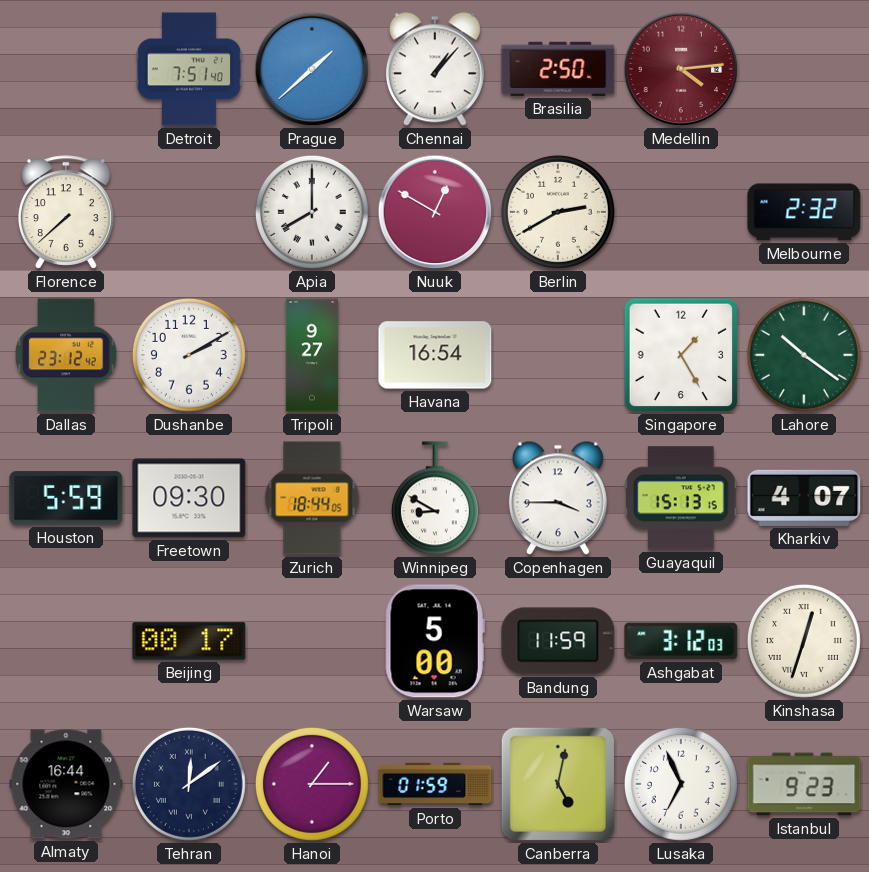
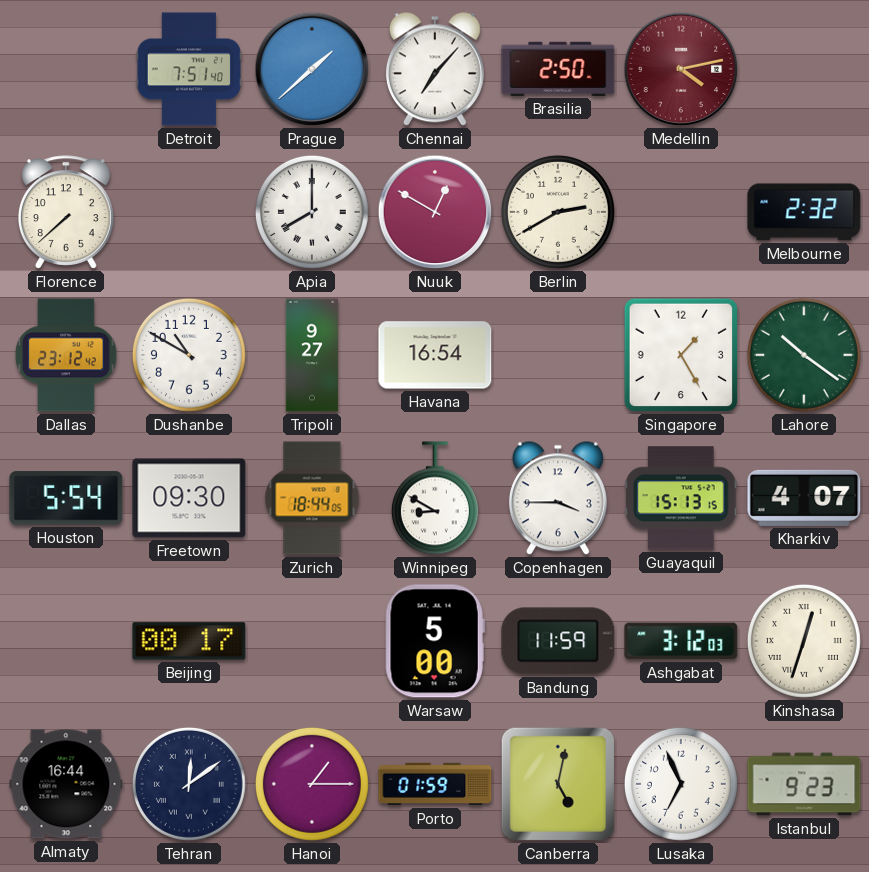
Chennai: 1:07 -> 7:07 (435, 69)
Medellin: 4:14 -> 4:13 (681, 69)
Dushanbe: 2:10 -> 10:50 (189, 355)
Houston: 5:59 -> 5:54 (66, 498)
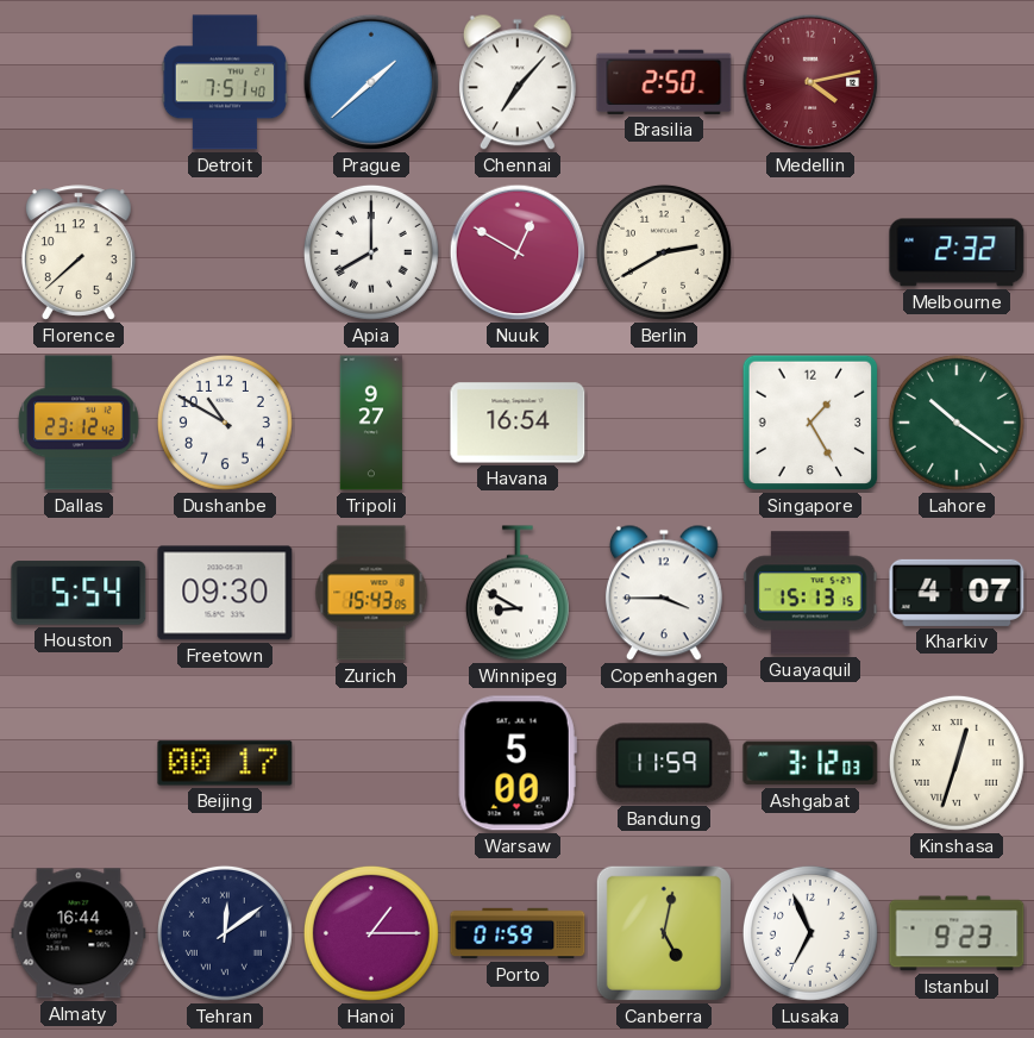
Zurich: 18:44 -> 15:43 (371, 593)
